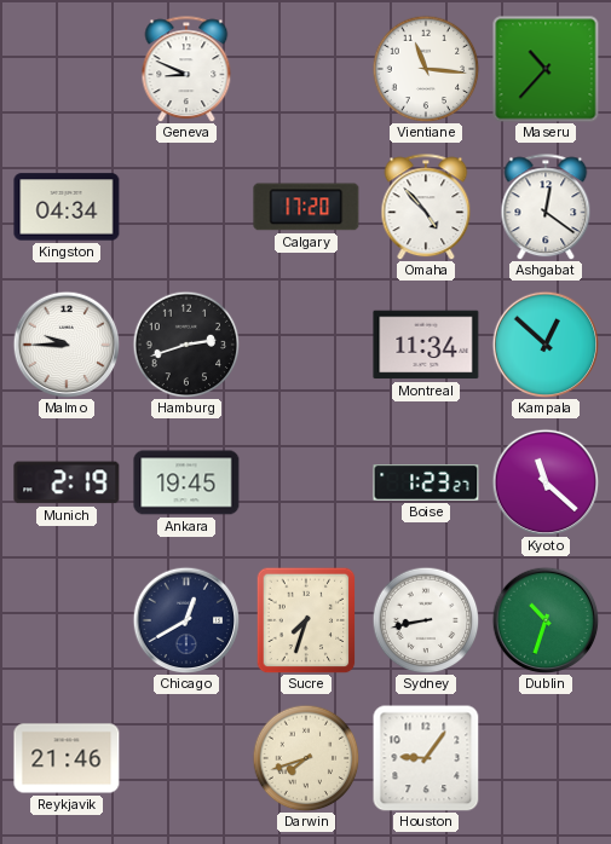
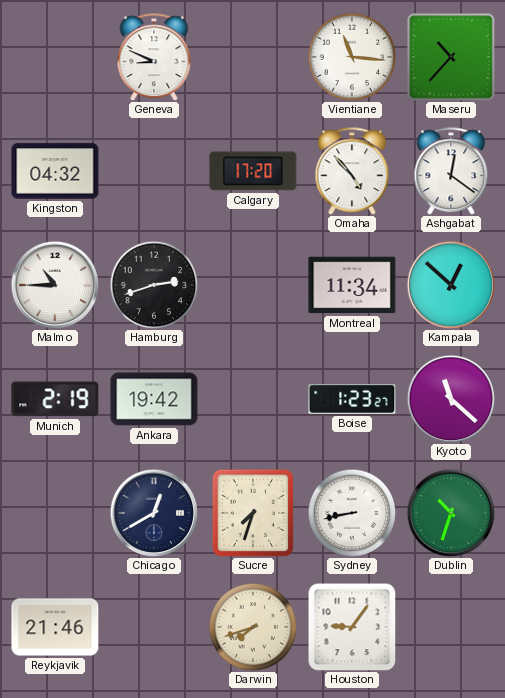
Kingston: 04:34 -> 04:32 (55, 171)
Malmo: 9:45 -> 10:45 (55, 285)
Ankara: 19:45 -> 19:42 (154, 399)
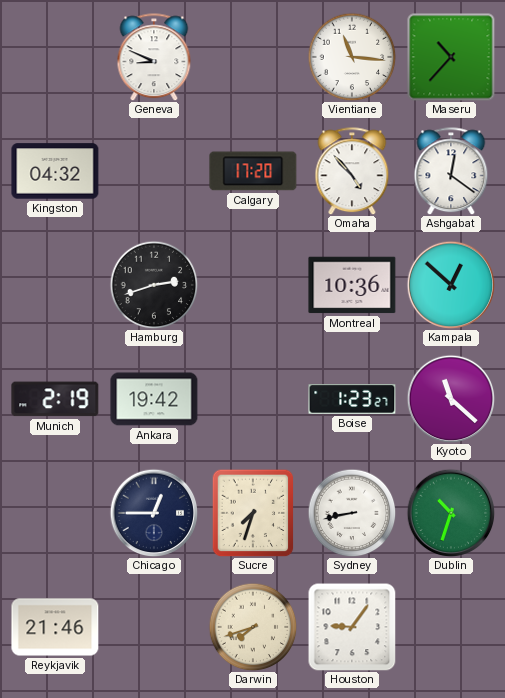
Malmo: 10:45 -> none (55, 285)
Montreal: 11:34 -> 10:36 (352, 285)
Chicago: 12:40 -> 12:45 (154, 513)
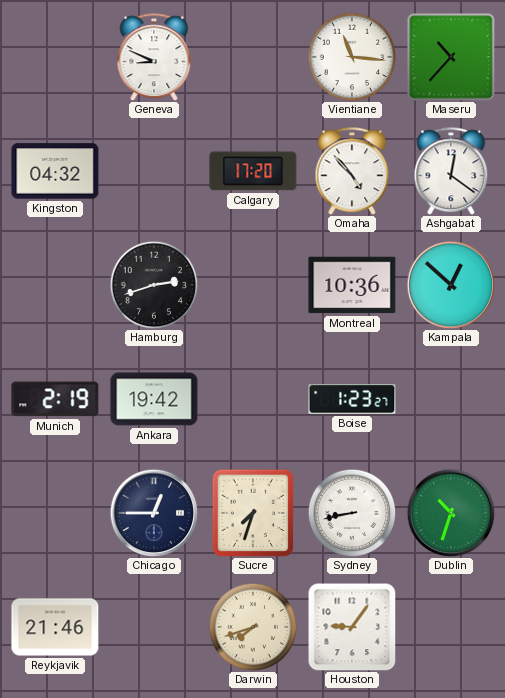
Kyoto: 11:22 -> none (451, 399)
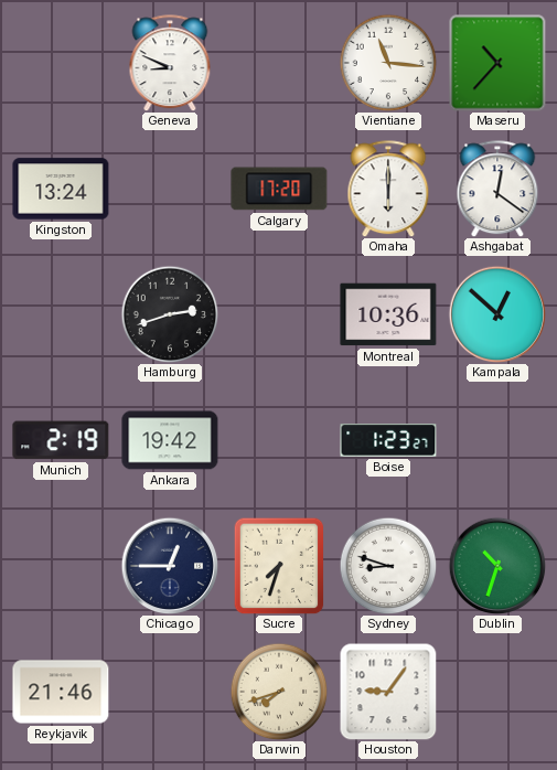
Kingston: 04:32 -> 13:24 (61, 189)
Omaha: 4:53 -> 6:00 (388, 189)
Sydney: 8:43 -> 8:48 (388, 566)
